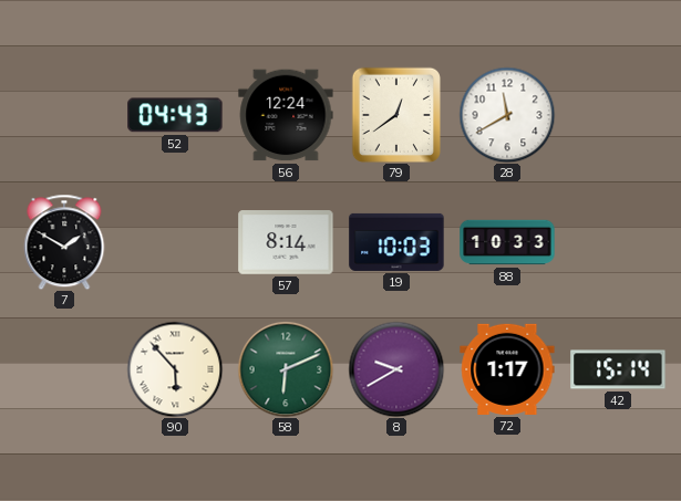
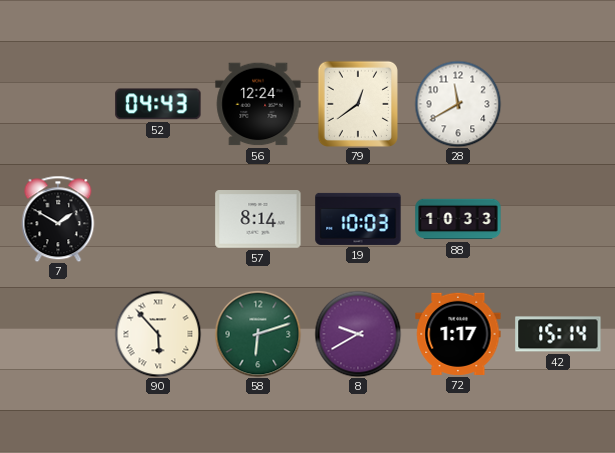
58: 6:11 -> 6:12 (258, 334)
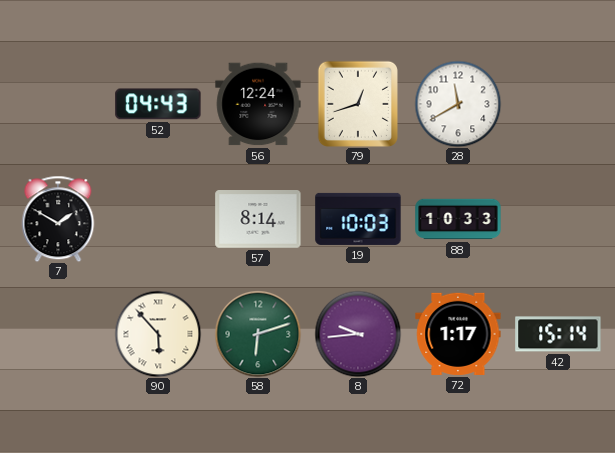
79: 12:39 -> 12:42 (358, 104)
8: 9:40 -> 9:44 (358, 334)
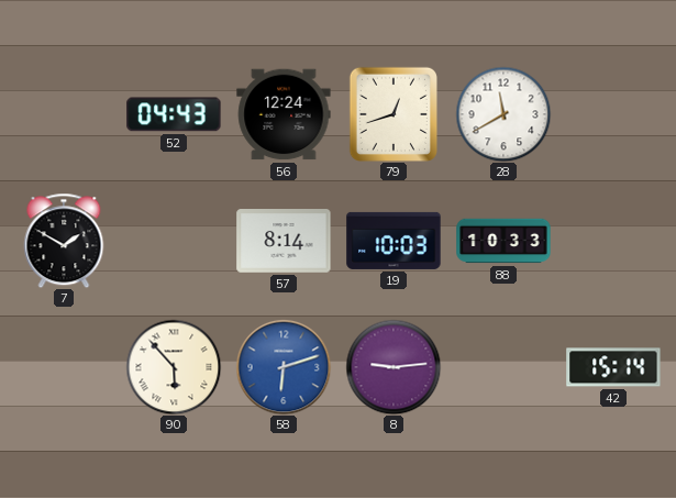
58 dial: green -> blue (284, 367)
8: 9:44 -> 9:14 (394, 367)
72: 1:17 -> none (458, 334)
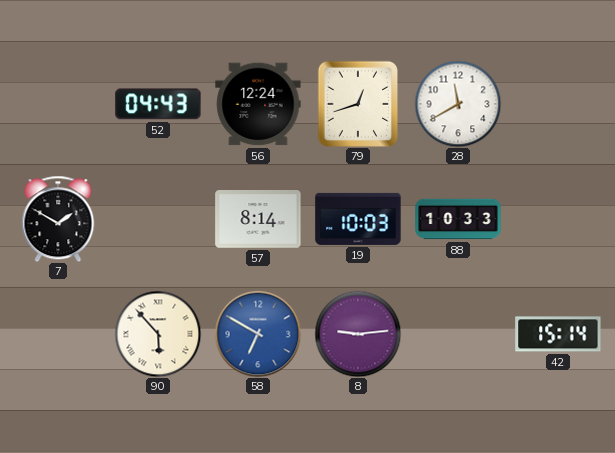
58: 6:12 -> 6:50 (258, 334)
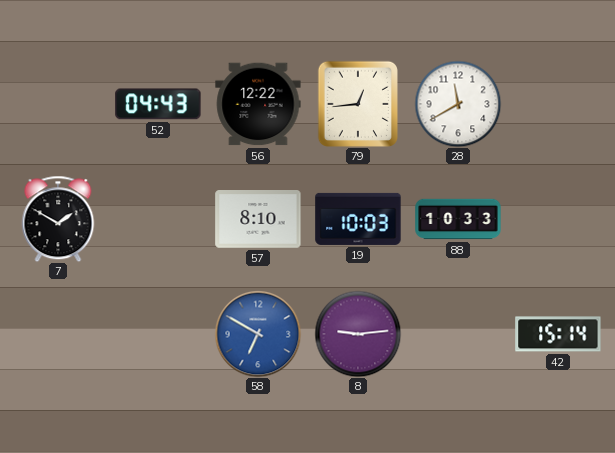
56: 12:24 -> 12:22 (258, 104)
79: 12:42 -> 12:44 (358, 104)
57: 8:14 -> 8:10 (258, 220)
90: 5:53 -> none (158, 334)
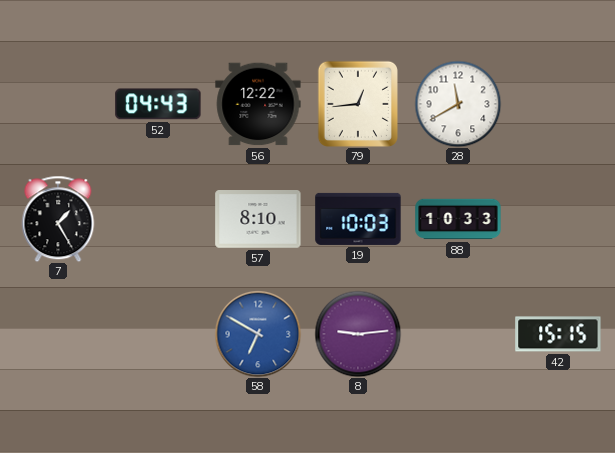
7: 1:50 -> 1:25 (58, 219)
42: 15:14 -> 15:15 (558, 334)
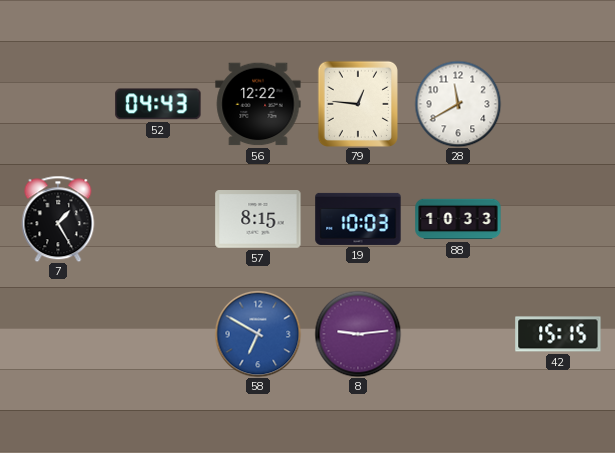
79: 12:44 -> 12:46 (358, 104)
57: 8:10 -> 8:15 (258, 220)
